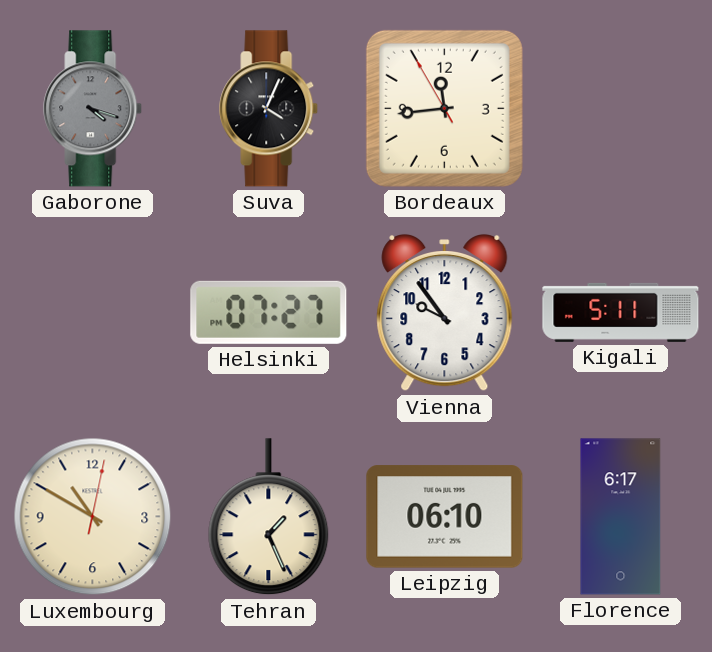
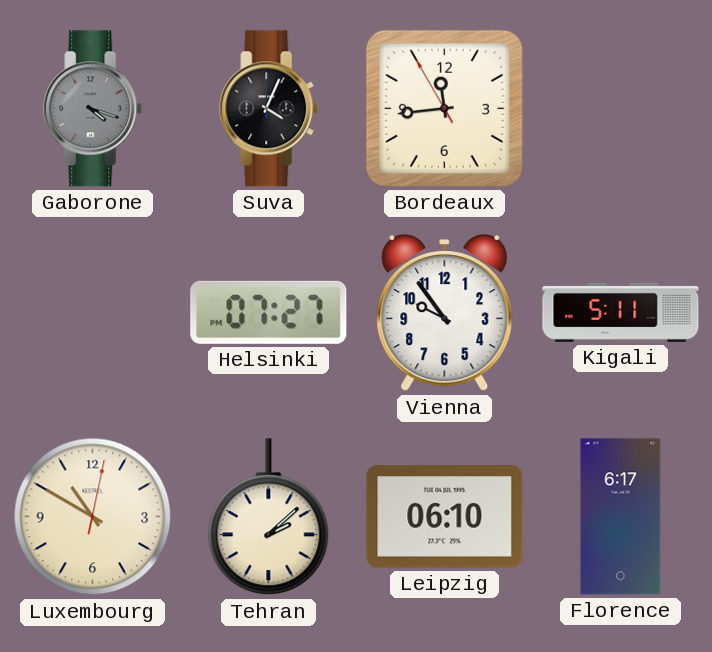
Tehran: 1:26 -> 2:08 (269, 517)
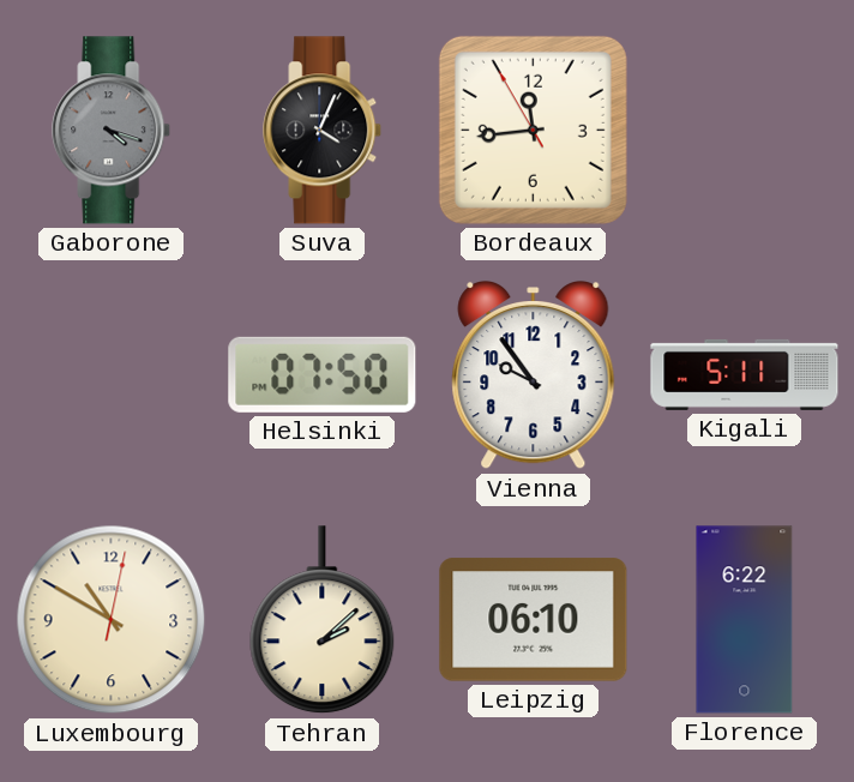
Helsinki: 07:27 -> 07:50 (323, 374)
Florence: 6:17 -> 6:22 (745, 620)
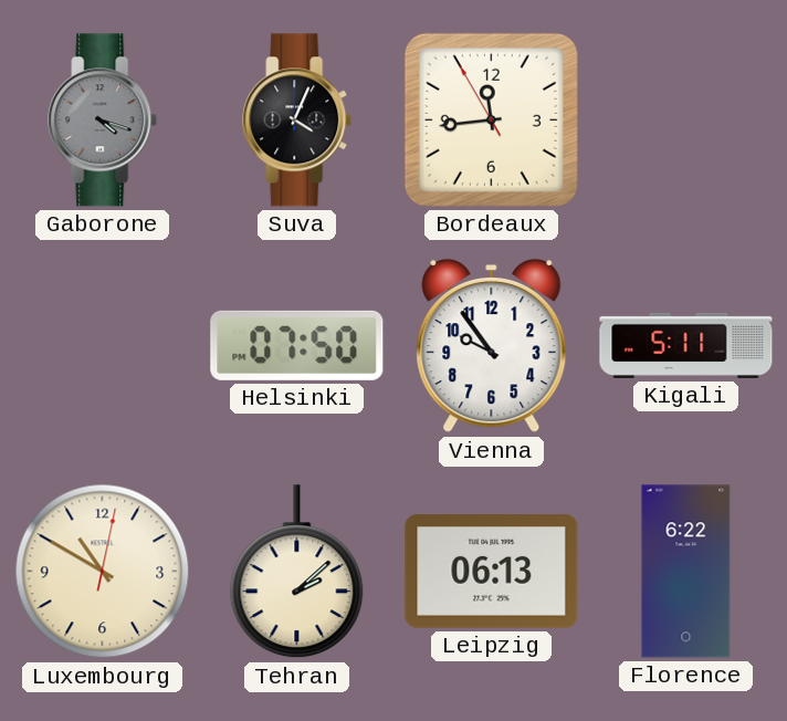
Leipzig: 06:10 -> 06:13 (492, 572)
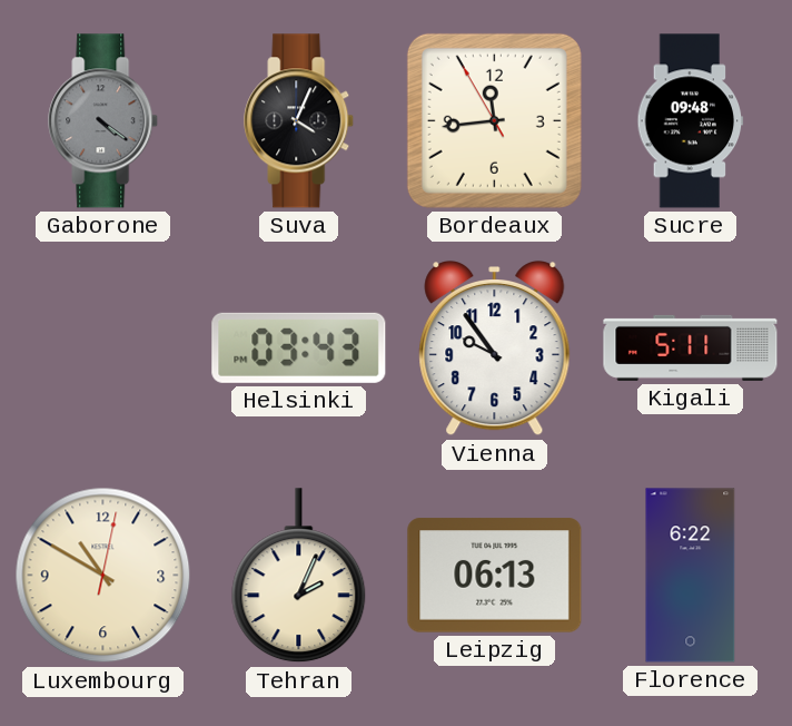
Gaborone: 4:18 -> 4:21 (103, 121)
Sucre: none -> 09:48 (691, 121)
Helsinki: 07:50 -> 03:43 (299, 347)
Tehran: 2:08 -> 2:04 (299, 576)
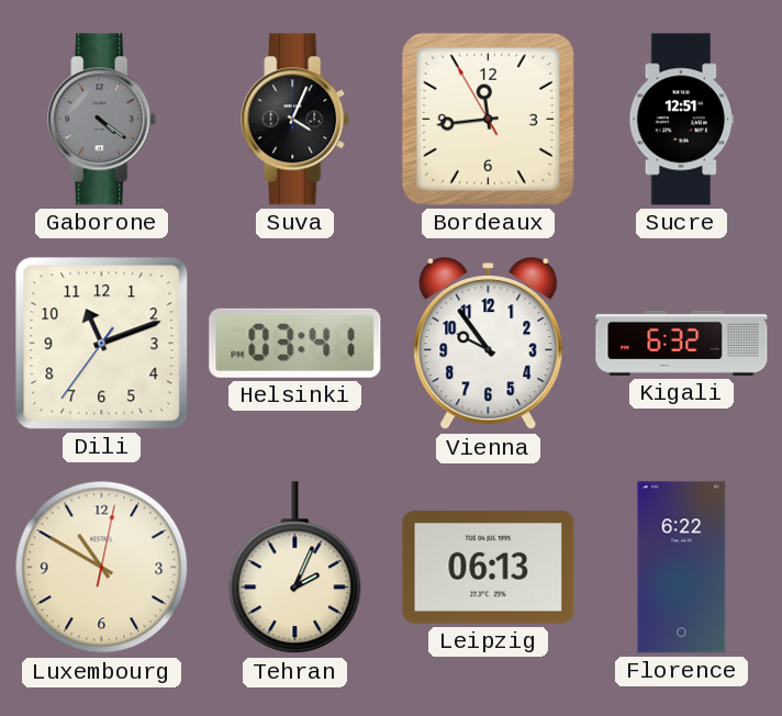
Sucre: 09:48 -> 12:51 (682, 120)
Dili: none -> 11:11 (102, 344)
Helsinki: 03:43 -> 03:41 (295, 343)
Kigali: 5:11 -> 6:32 (682, 343)
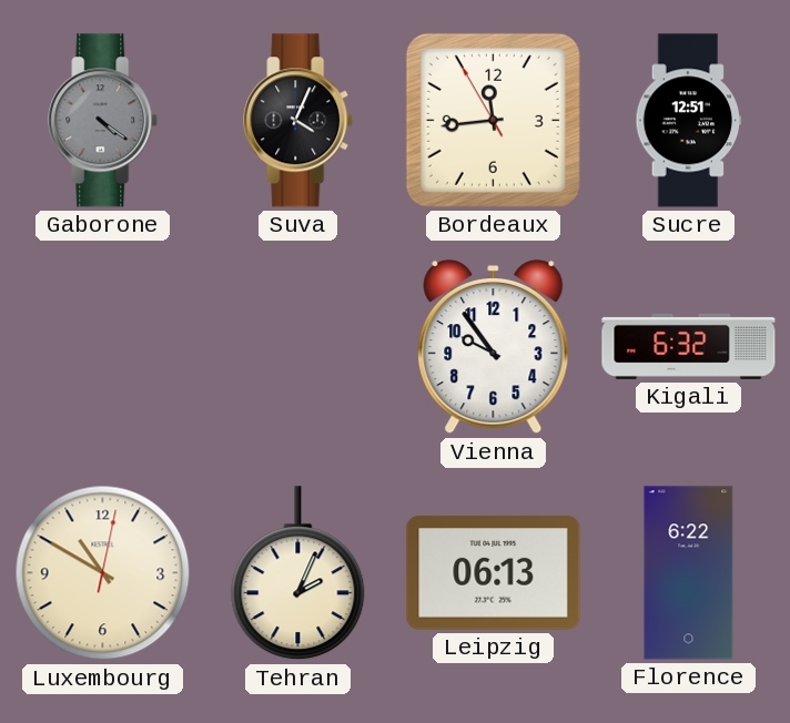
Dili: 11:11 -> none (102, 344)
Helsinki: 03:41 -> none (295, 343)
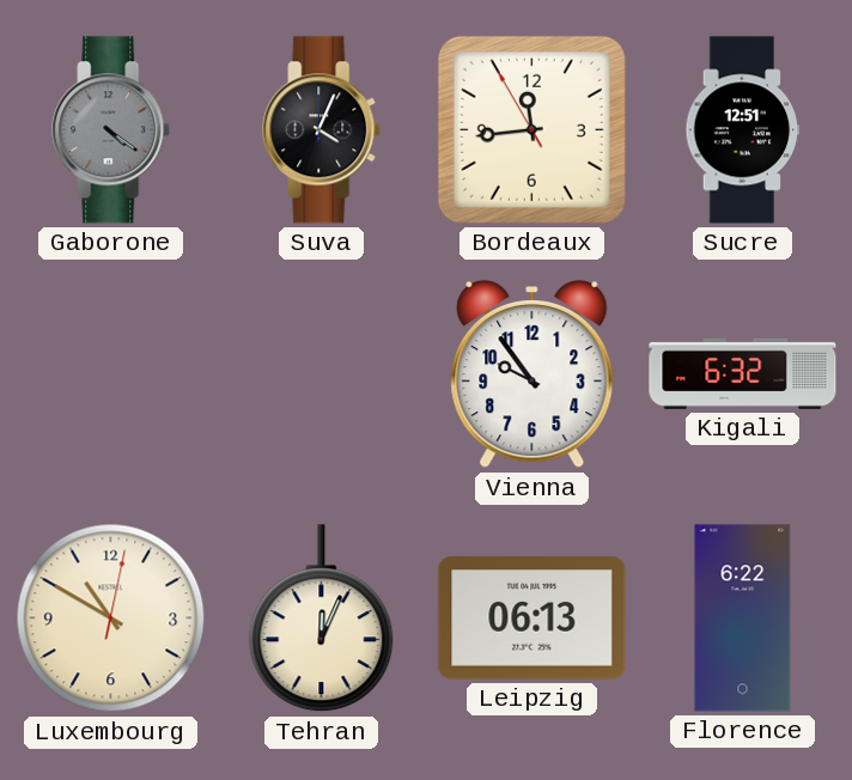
Tehran: 2:04 -> 12:04 (322, 618)
